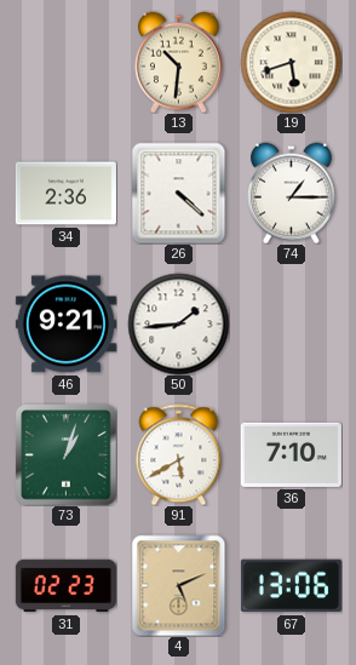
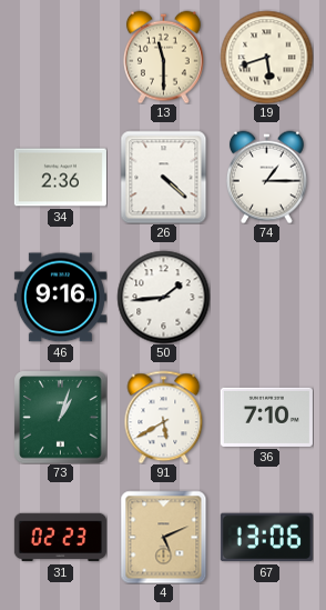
13: 10:31 -> 11:30 (163, 57)
46: 9:21 -> 9:16 (60, 298)
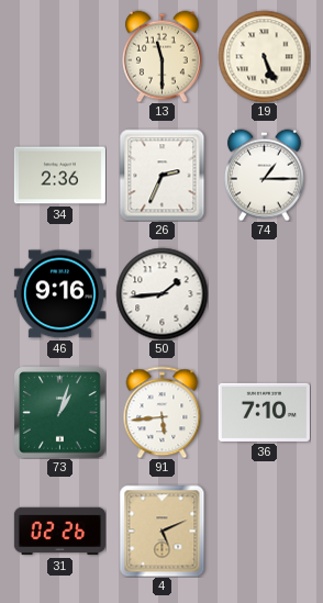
19: 5:42 -> 5:26 (264, 56)
26: 4:22 -> 2:34 (163, 175)
91: 5:40 -> 5:44 (163, 412)
31: 02:23 -> 02:26 (59, 532)
67: 13:06 -> none (266, 538)
